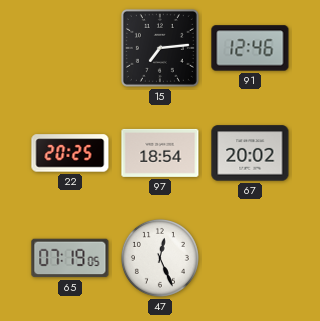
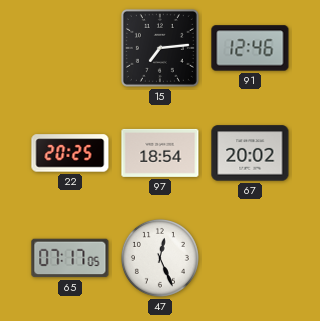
65: 07:19 -> 07:17 (70, 258)
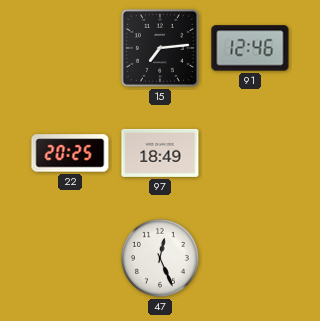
97: 18:54 -> 18:49 (160, 153)
67: 20:02 -> none (250, 153)
65: 07:17 -> none (70, 258)
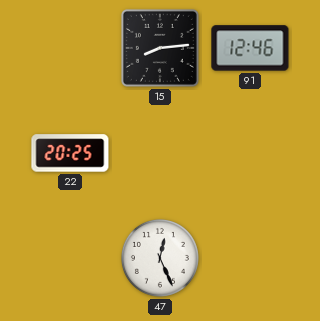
15: 7:14 -> 8:14 (160, 48)
97: 18:49 -> none (160, 153)
